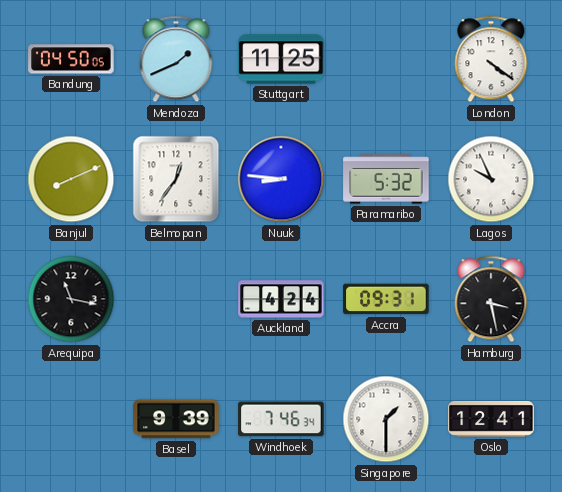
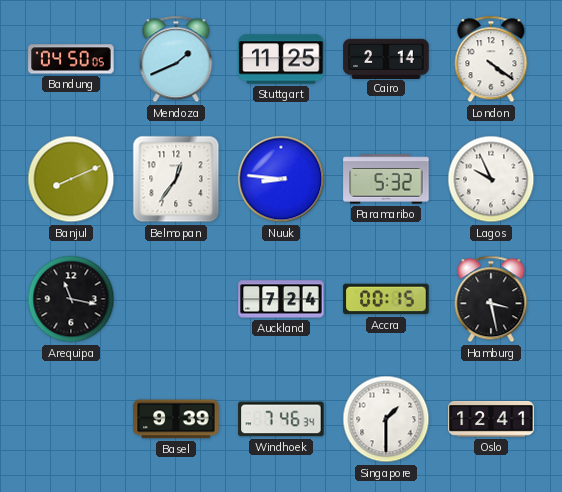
Cairo: none -> 2:14 (386, 58)
Auckland: 4:24 -> 7:24 (281, 299)
Accra: 09:31 -> 00:15 (386, 299)
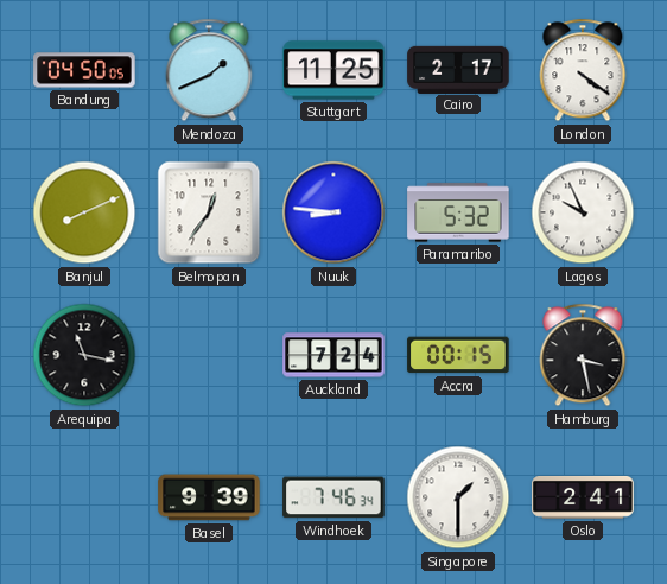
Cairo: 2:14 -> 2:17 (458, 69)
Oslo: 12:41 -> 2:41 (583, 497)
